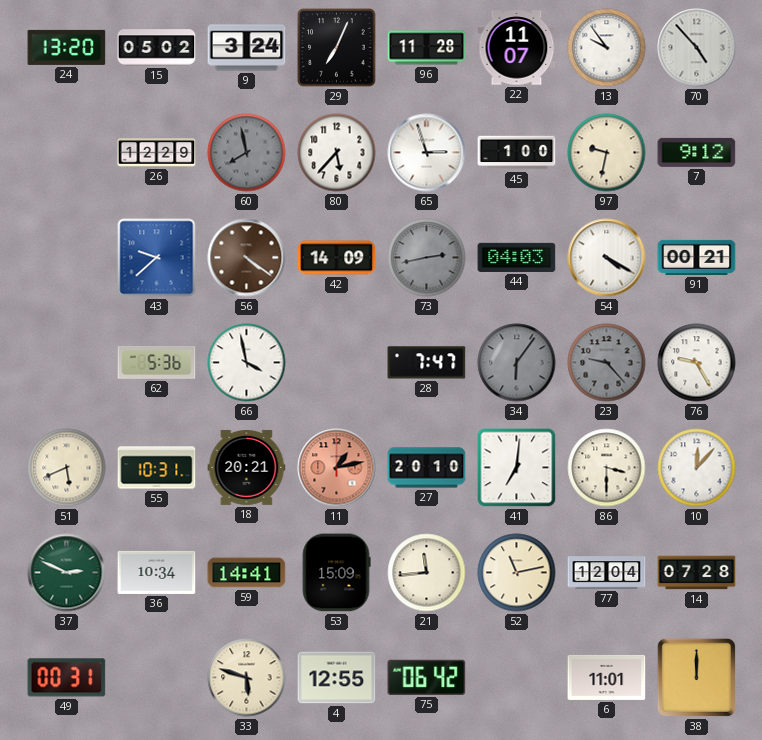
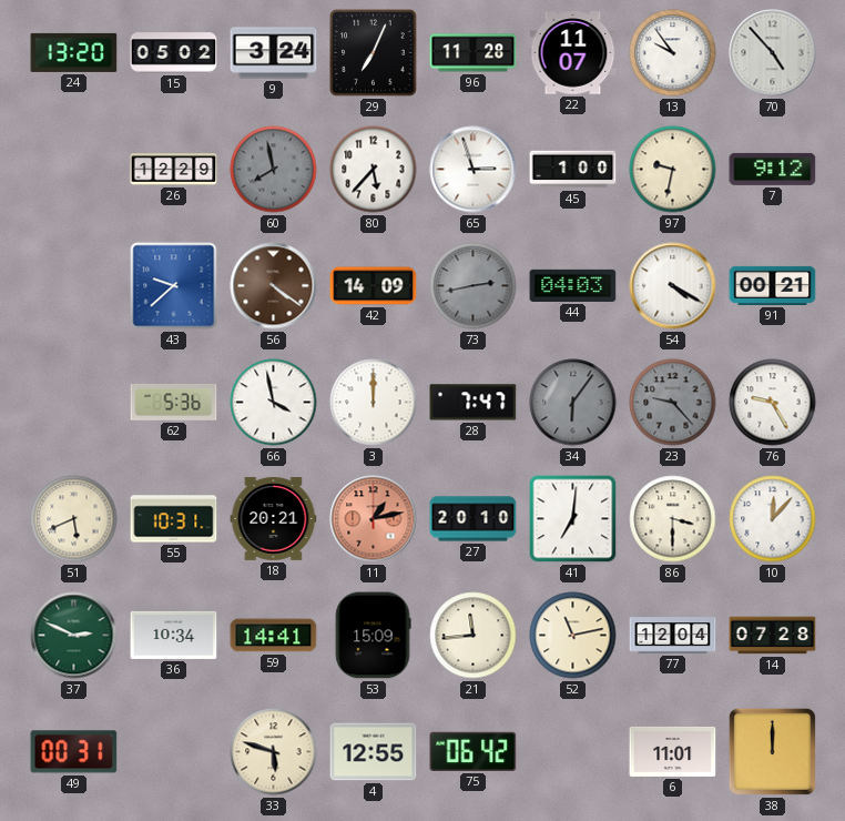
3: none -> 12:00 (374, 403)
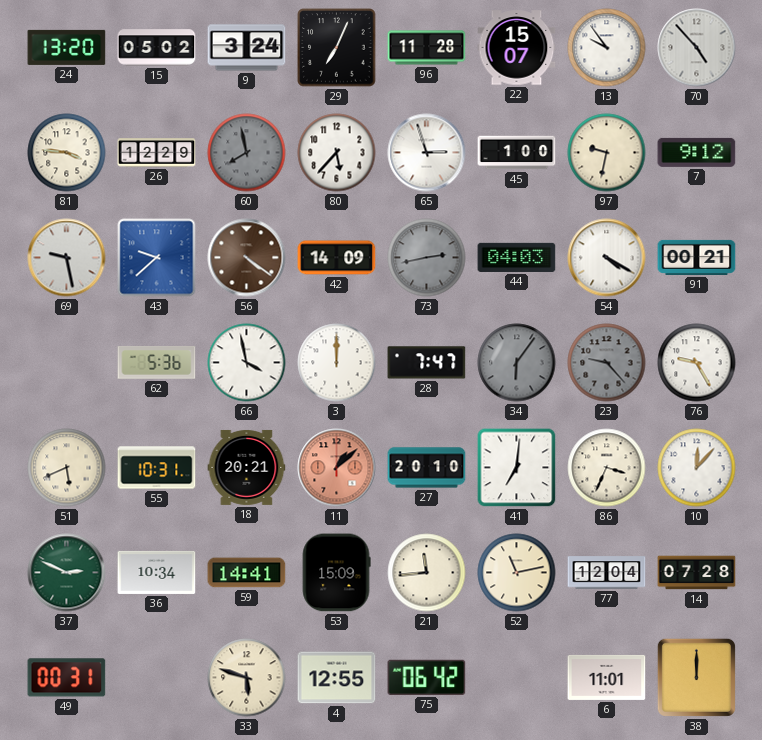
22: 11:07 -> 15:07 (517, 48)
81: none -> 3:46 (67, 153)
69: none -> 9:28 (67, 258)
11: 1:13 -> 1:08 (337, 468)
86: 3:30 -> 3:34 (607, 468)
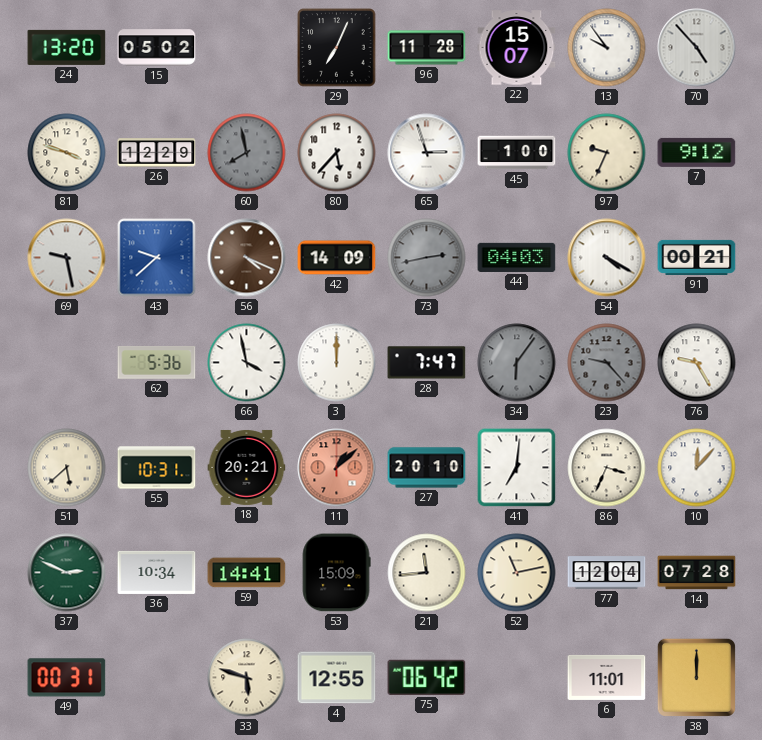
9: 3:24 -> none (247, 48)
81: 3:46 -> 3:48 (67, 153)
97: 9:32 -> 9:34 (607, 153)
56: 4:21 -> 4:19 (247, 258)
51: 5:41 -> 5:38 (67, 468)
